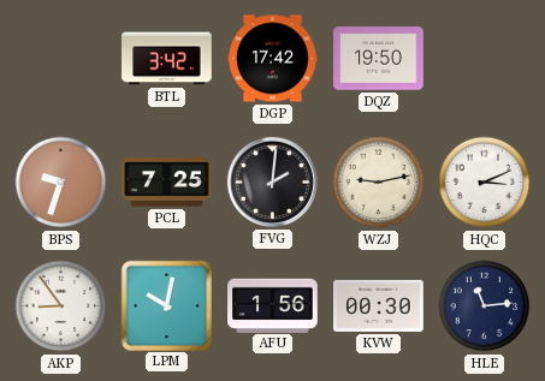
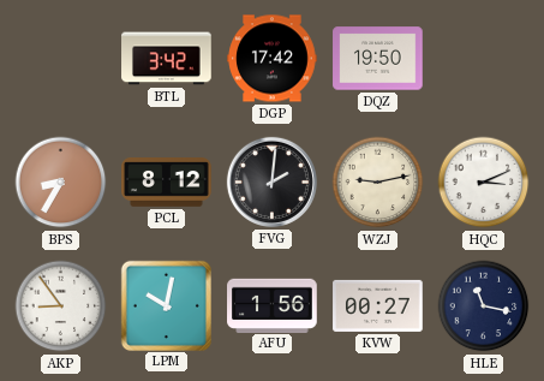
BPS: 9:33 -> 8:35 (61, 183)
PCL: 7:25 -> 8:12 (167, 183)
KVW: 00:30 -> 00:27 (378, 305)
HLE: 11:14 -> 11:17 (484, 306)
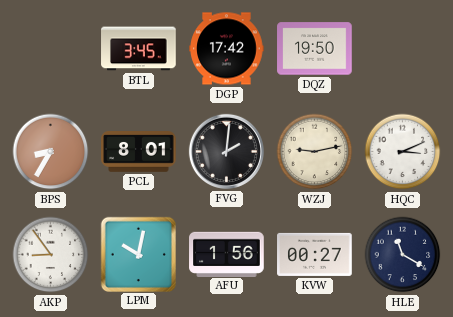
BTL: 3:42 -> 3:45 (139, 49)
PCL: 8:12 -> 8:01 (139, 152)
HLE: 11:17 -> 11:20 (403, 255)
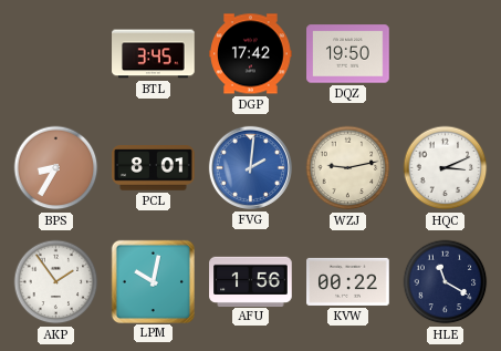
FVG dial: black -> blue (250, 167)
AKP: 8:54 -> 1:54 (56, 282)
KVW: 00:27 -> 00:22 (348, 281)
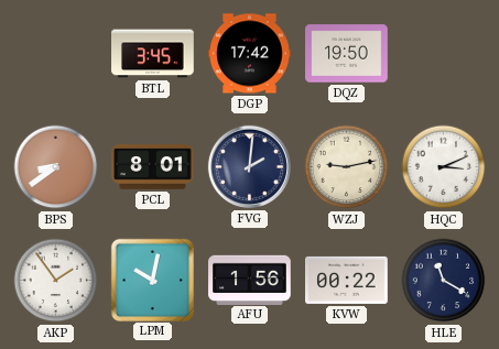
BPS: 8:35 -> 8:39 (56, 167)
FVG dial: blue -> navy (249, 166)
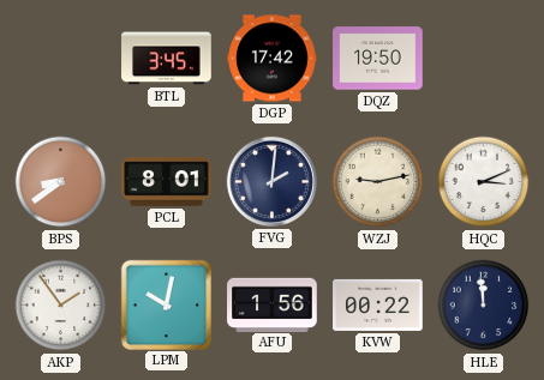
HLE: 11:20 -> 11:59 (484, 306)
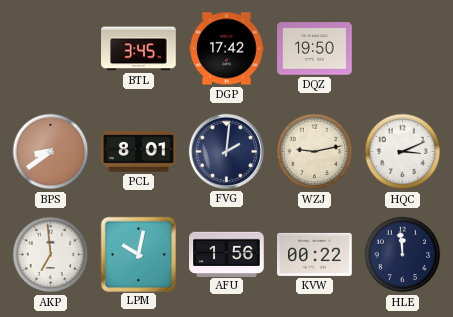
AKP: 1:54 -> 6:59 (51, 255)
